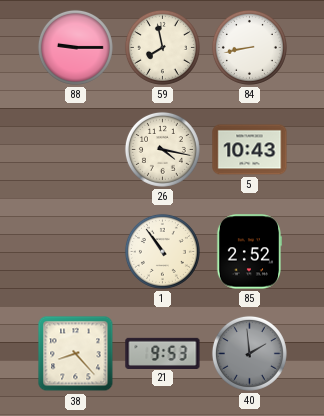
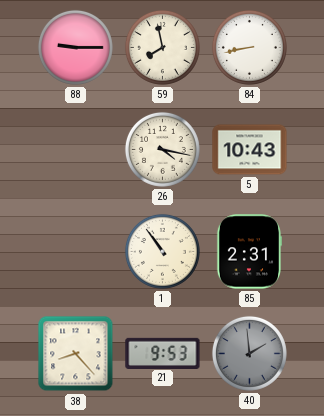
85: 2:52 -> 2:31 (248, 252)
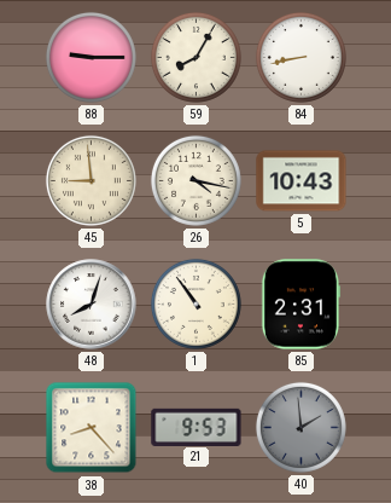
59: 7:58 -> 8:05 (195, 57)
45: none -> 8:59 (91, 180)
48: none -> 8:03 (92, 305)
